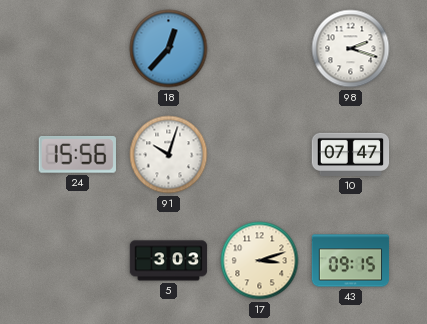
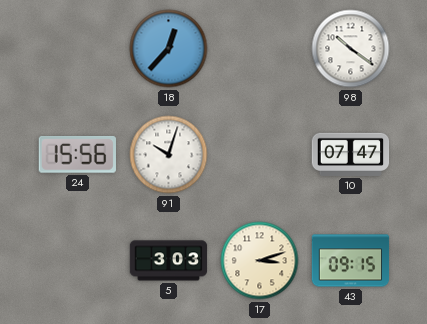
98: 2:18 -> 10:21 (351, 49)
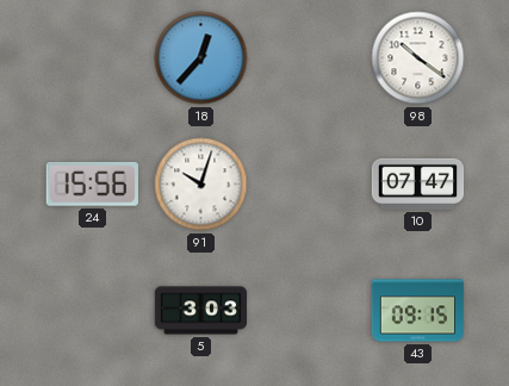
17: 3:12 -> none (260, 261)
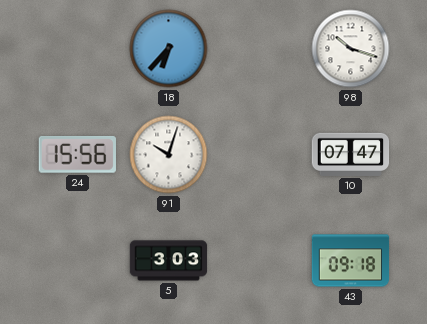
18: 12:37 -> 6:37 (169, 49)
98: 10:21 -> 10:18 (351, 49)
43: 09:15 -> 09:18 (351, 261)
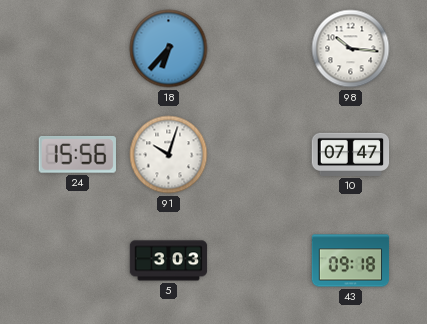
98: 10:18 -> 10:16 (351, 49)
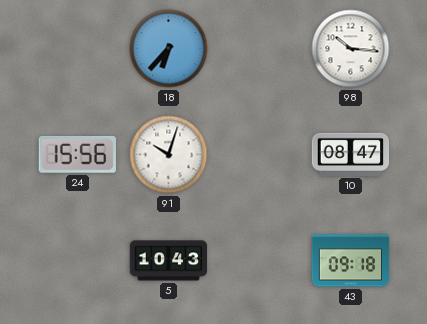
10: 07:47 -> 08:47 (351, 154)
5: 3:03 -> 10:43 (169, 261)
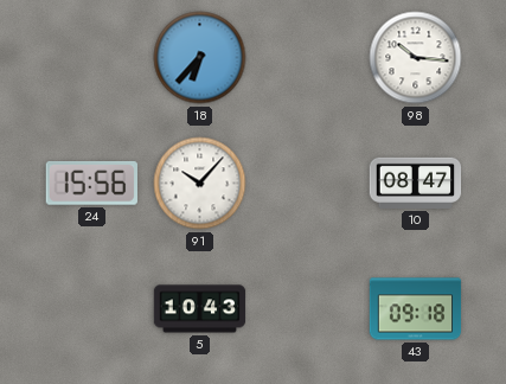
91: 10:03 -> 10:07 (200, 184)
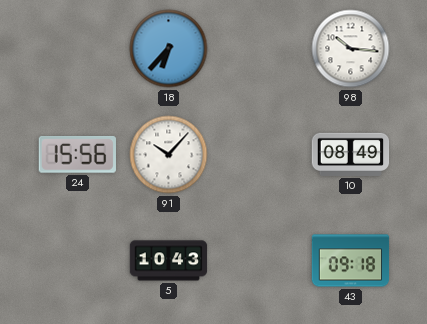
10: 08:47 -> 08:49 (351, 154)
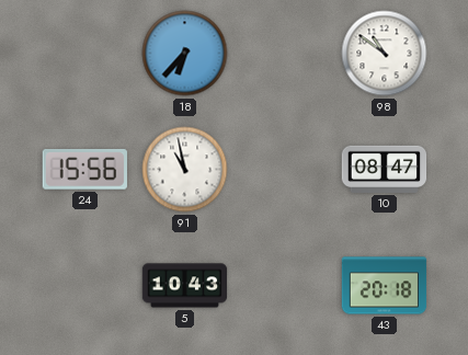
98: 10:16 -> 10:51 (385, 54)
91: 10:07 -> 10:58 (185, 170)
10: 08:49 -> 08:47 (385, 169)
43: 09:18 -> 20:18 (385, 286)
